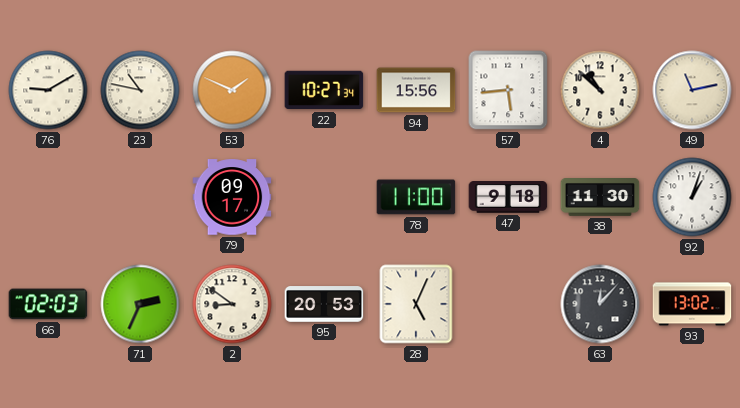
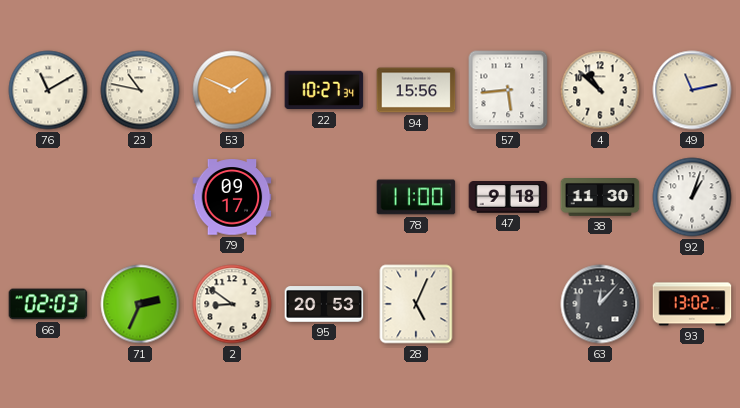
76: 9:10 -> 11:10 (48, 90)
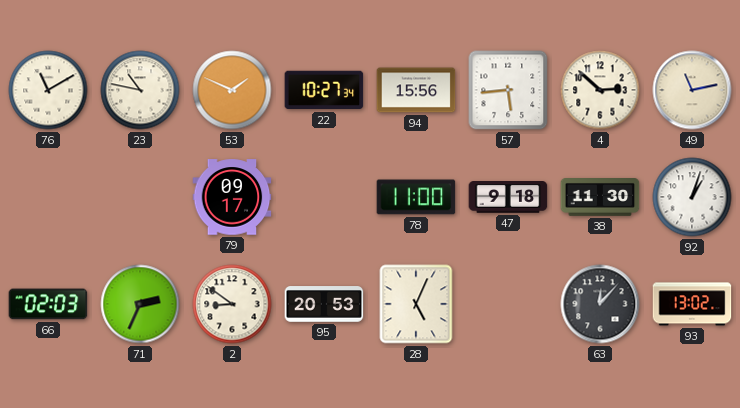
4: 10:52 -> 2:52 (600, 90)
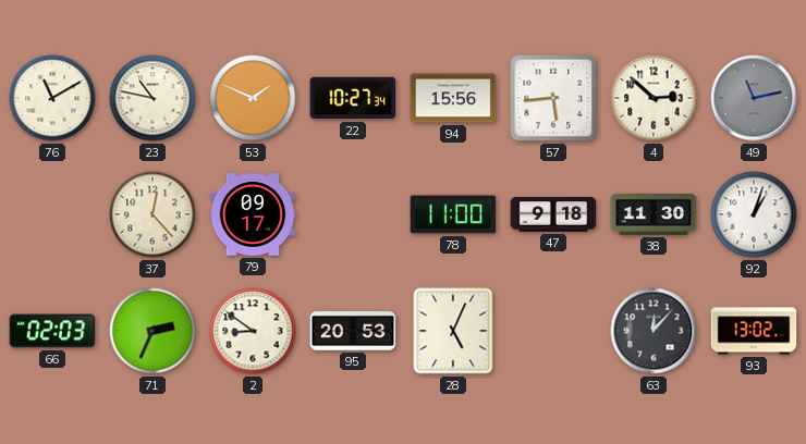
49 dial: cream -> grey (754, 98)
37: none -> 12:23 (152, 214)
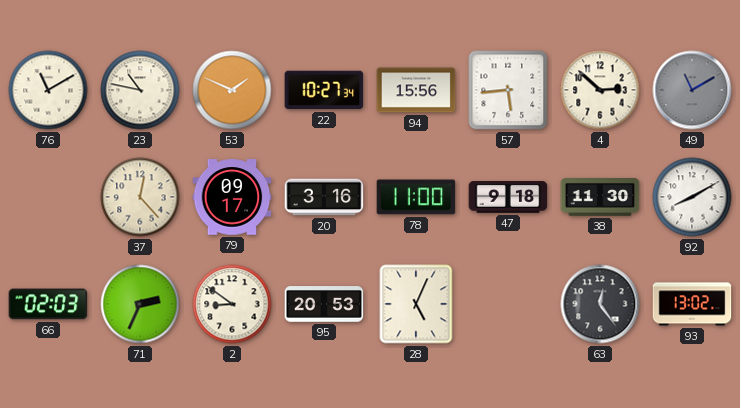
49: 11:13 -> 11:10 (692, 90)
20: none -> 3:16 (324, 197)
92: 1:03 -> 8:10 (692, 197)
63: 12:07 -> 12:24 (600, 304)
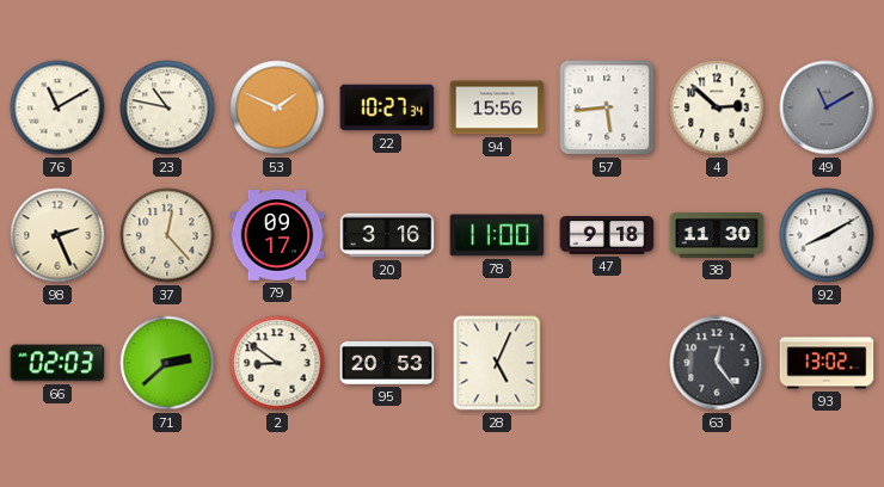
98: none -> 2:26 (57, 235)
71: 2:34 -> 2:38 (167, 363)
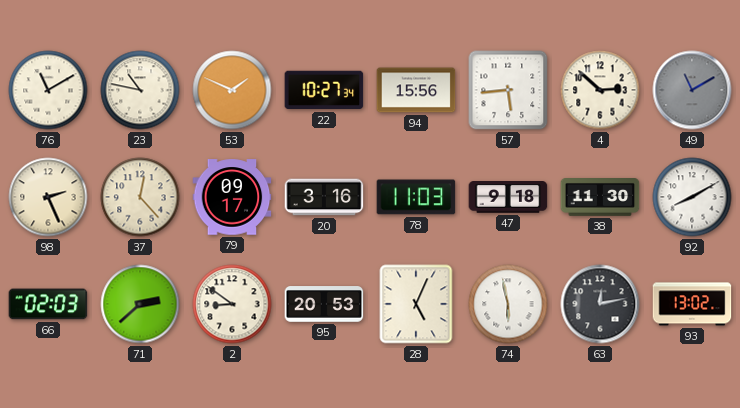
78: 11:00 -> 11:03 (416, 197)
74: none -> 5:58 (508, 304)
63: 12:24 -> 12:13 (600, 304)
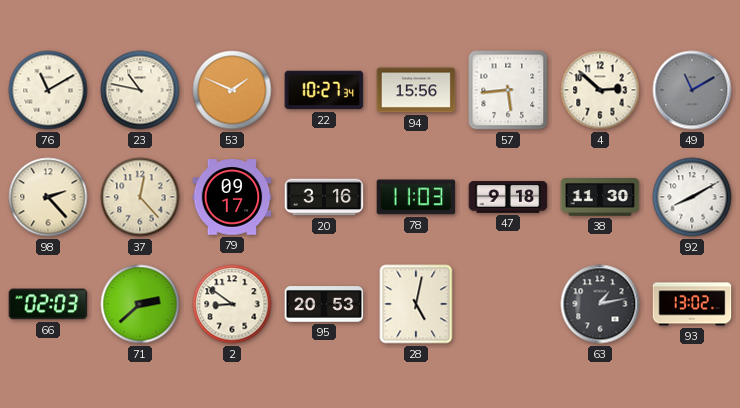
98: 2:26 -> 2:23 (48, 197)
28: 5:04 -> 5:02 (416, 304)
74: 5:58 -> none (508, 304)
63: 12:13 -> 1:13 (600, 304)
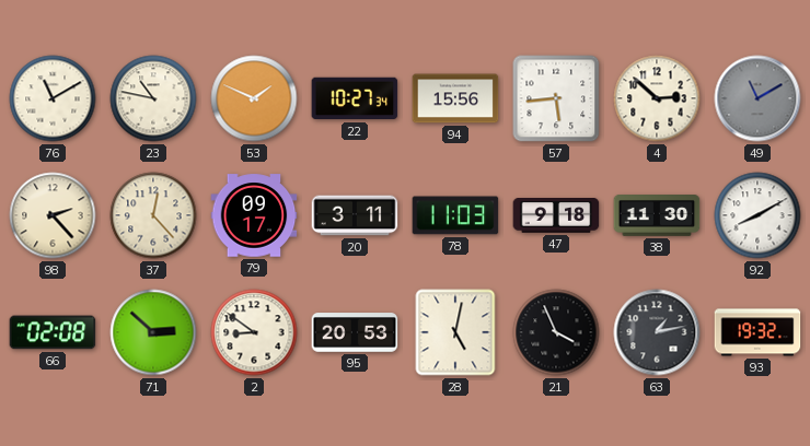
20: 3:16 -> 3:11 (355, 215)
66: 02:03 -> 02:08 (53, 332)
71: 2:38 -> 2:52 (153, 332)
21: none -> 3:56 (556, 332)
93: 13:02 -> 19:32 (757, 332)
